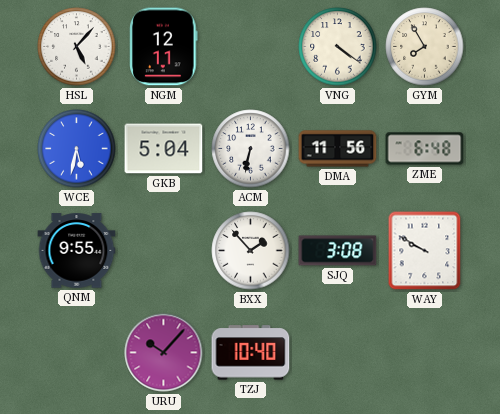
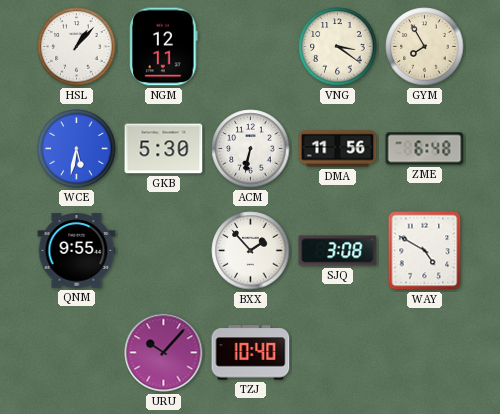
HSL: 5:07 -> 1:07 (77, 47)
VNG: 4:21 -> 3:21 (338, 47)
GKB: 5:04 -> 5:30 (164, 149)
WAY: 9:50 -> 4:50 (425, 251)
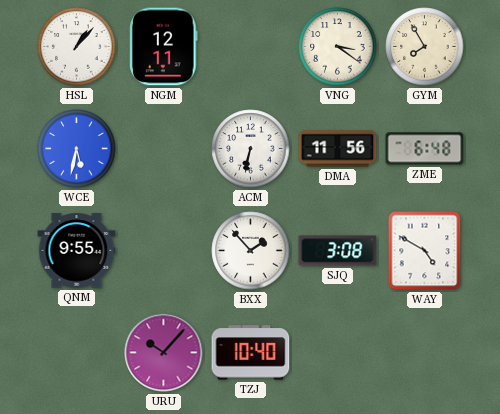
GKB: 5:30 -> none (164, 149)
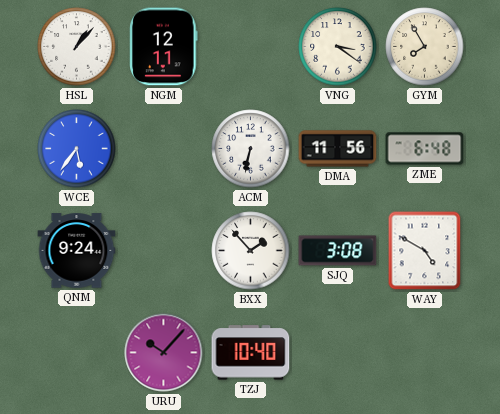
WCE: 5:32 -> 5:36 (77, 149)
QNM: 9:55 -> 9:24 (77, 251)
